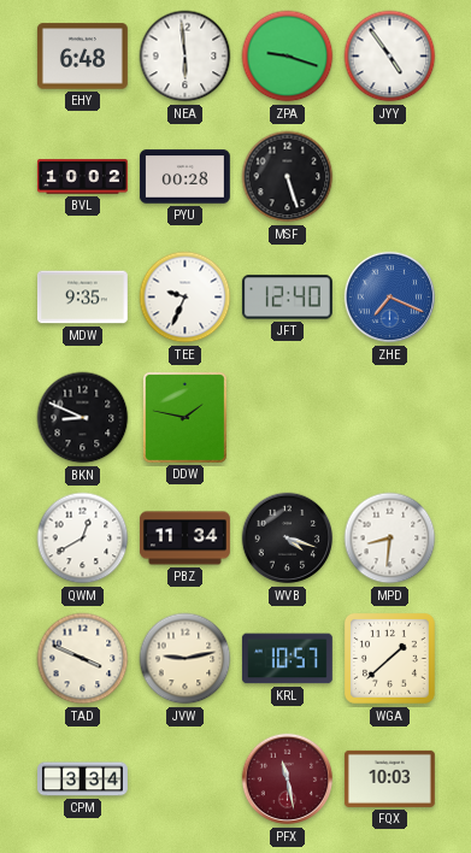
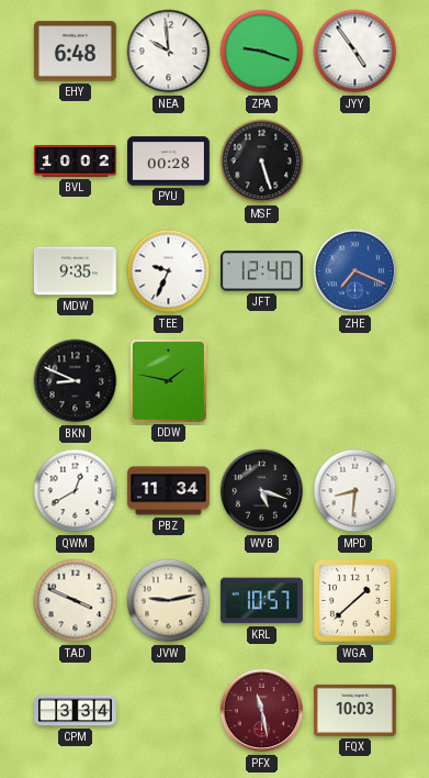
NEA: 5:59 -> 9:59 (169, 52)
WVB: 4:18 -> 5:18 (262, 491)
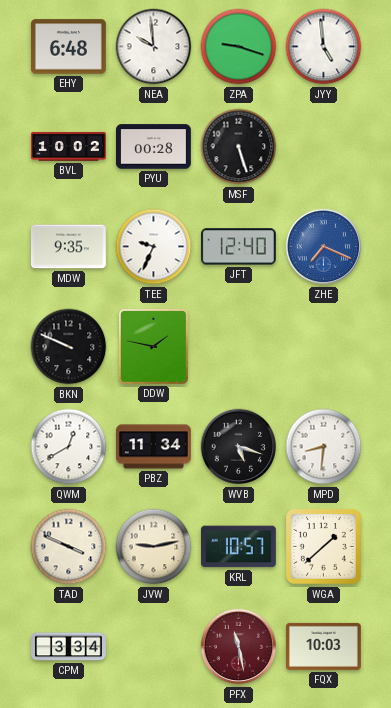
JYY: 4:54 -> 4:59 (324, 47)
BKN: 8:49 -> 9:49 (69, 347)
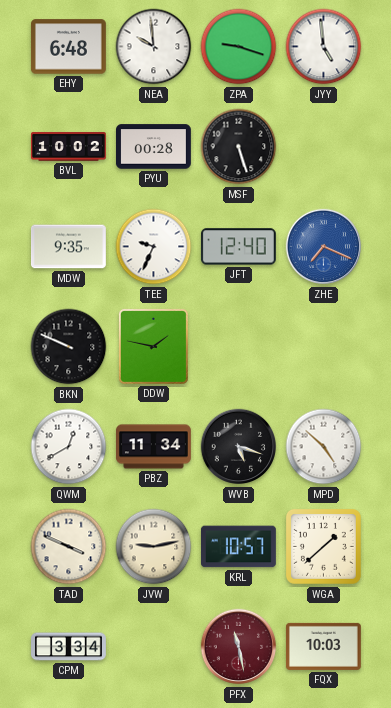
MPD: 8:31 -> 4:52 (324, 447)
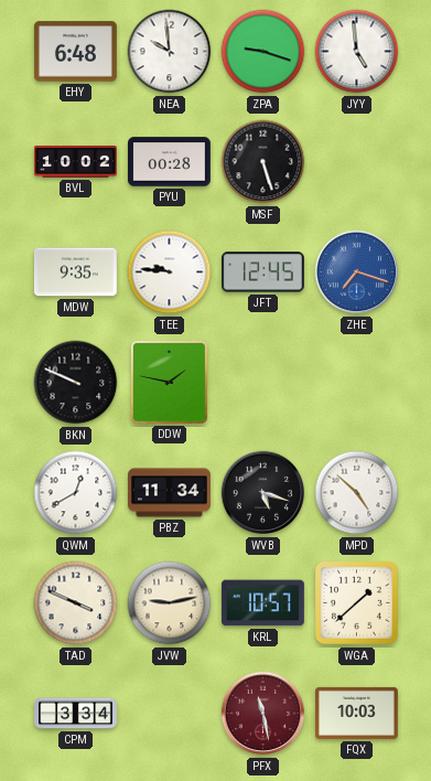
TEE: 9:34 -> 9:46 (170, 272)
JFT: 12:40 -> 12:45 (262, 272)
ZHE: 7:19 -> 7:18 (357, 272)
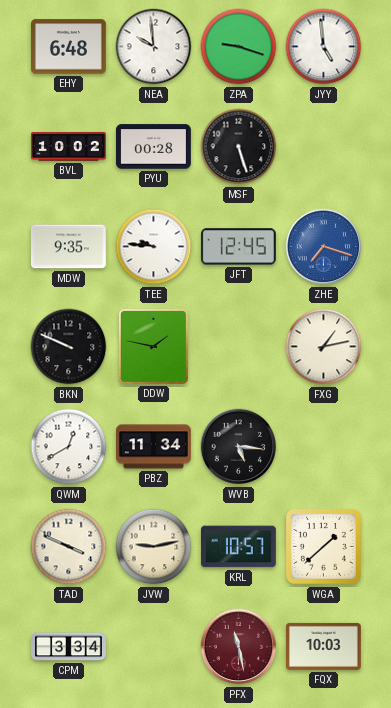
FXG: none -> 1:13 (324, 347)
WVB: 5:18 -> 5:16 (239, 447)
MPD: 4:52 -> none (357, 493)
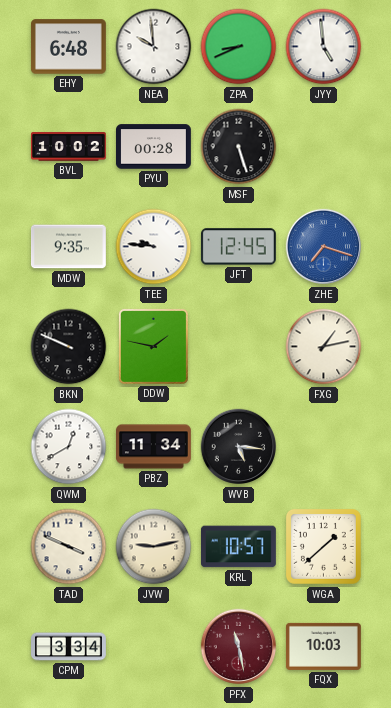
ZPA: 9:18 -> 8:41 (239, 47)
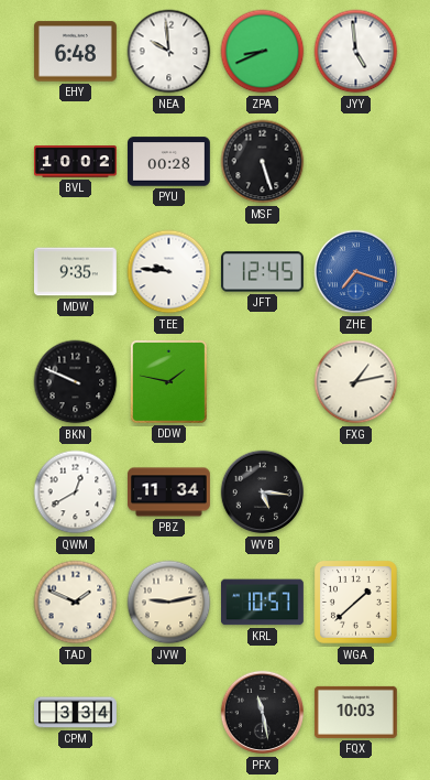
TAD: 3:49 -> 1:49 (76, 603)
PFX dial: burgundy -> black (263, 713)
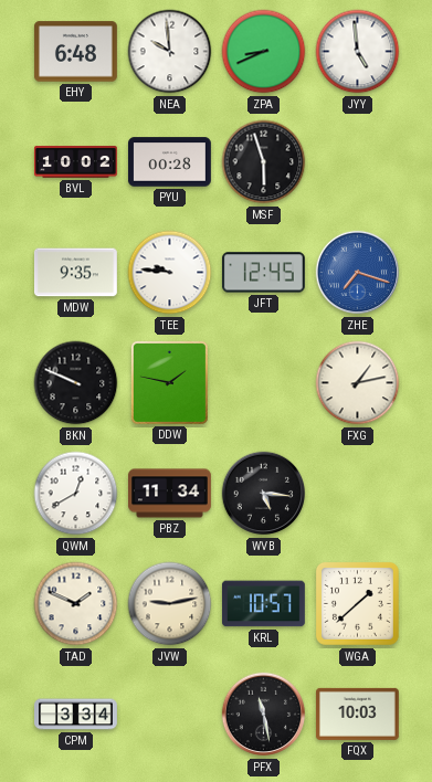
MSF: 5:27 -> 5:57 (264, 162)
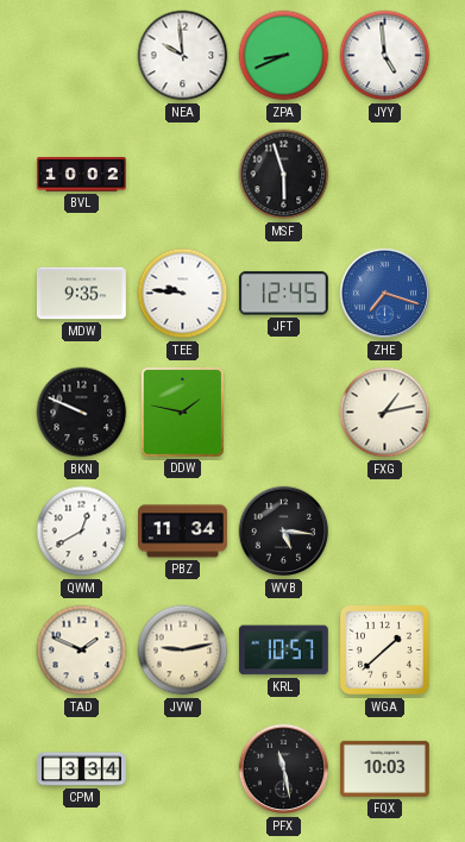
EHY: 6:48 -> none (75, 52)
PYU: 00:28 -> none (170, 162)
